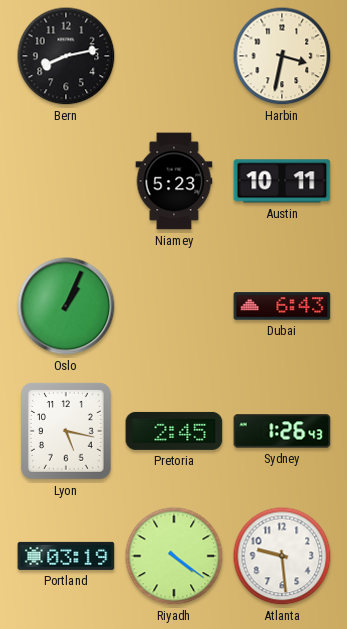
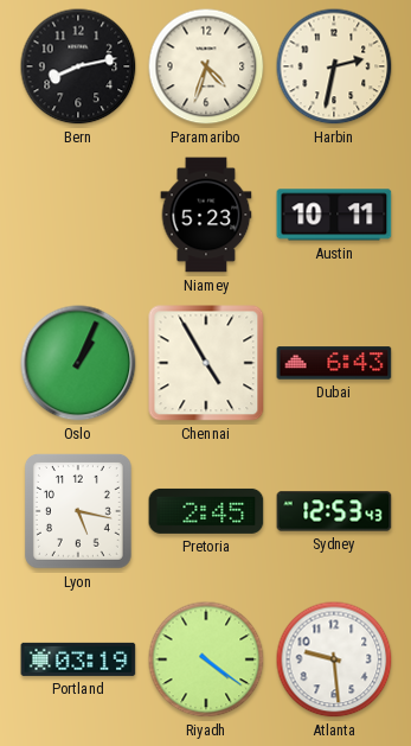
Paramaribo: none -> 4:33 (206, 66)
Harbin: 3:32 -> 2:32 (334, 66)
Chennai: none -> 4:55 (206, 363)
Sydney: 1:26 -> 12:53 (334, 511)
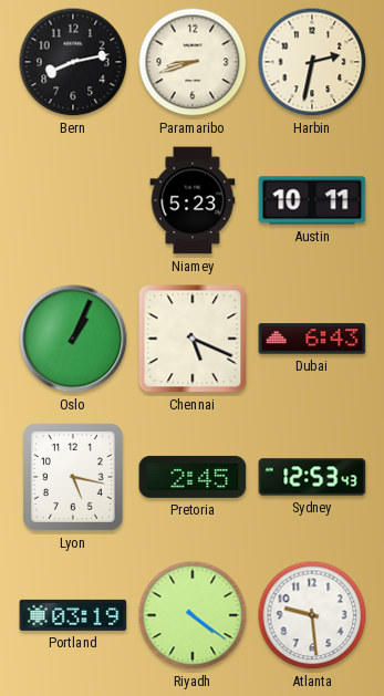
Paramaribo: 4:33 -> 8:42 (193, 62)
Chennai: 4:55 -> 5:19 (193, 339)
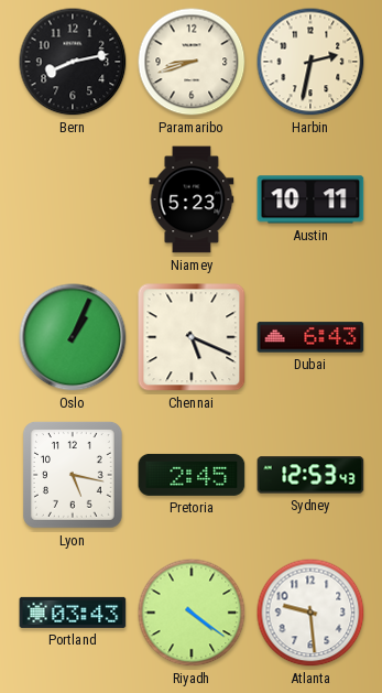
Portland: 03:19 -> 03:43 (73, 613)
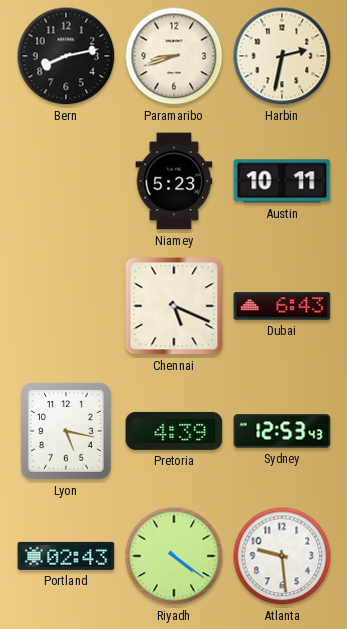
Oslo: 1:04 -> none (73, 337)
Pretoria: 2:45 -> 4:39 (174, 431)
Portland: 03:43 -> 02:43 (66, 556)
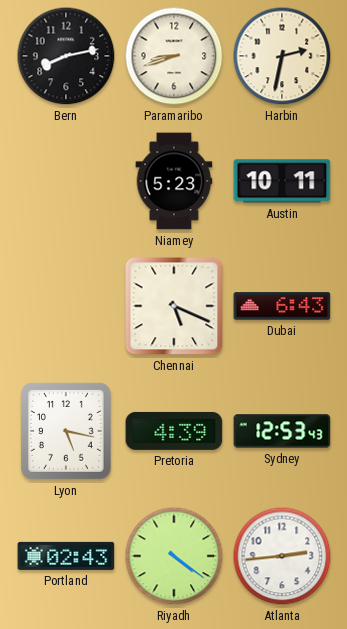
Atlanta: 9:29 -> 2:44 (282, 556)
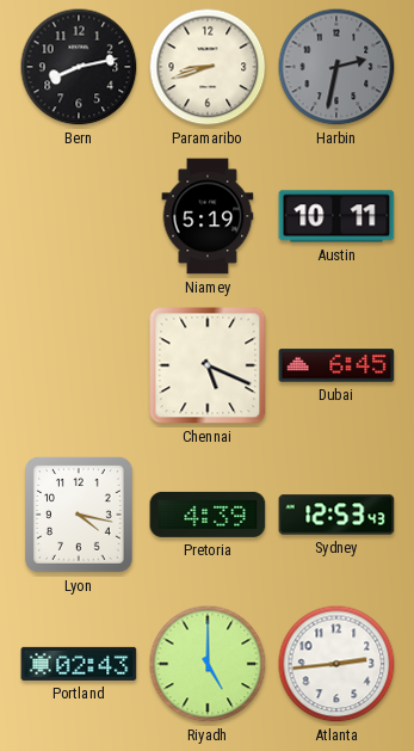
Harbin dial: cream -> grey (336, 67)
Niamey: 5:23 -> 5:19 (208, 216)
Dubai: 6:43 -> 6:45 (336, 365)
Lyon: 5:17 -> 4:17 (79, 516)
Riyadh: 4:21 -> 5:00 (208, 664)
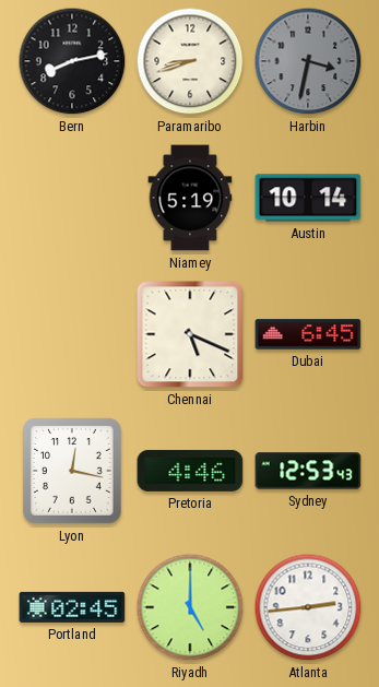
Harbin: 2:32 -> 3:32 (308, 61)
Austin: 10:11 -> 10:14 (308, 198)
Lyon: 4:17 -> 12:17 (72, 472)
Pretoria: 4:39 -> 4:46 (190, 471)
Portland: 02:43 -> 02:45 (72, 607)
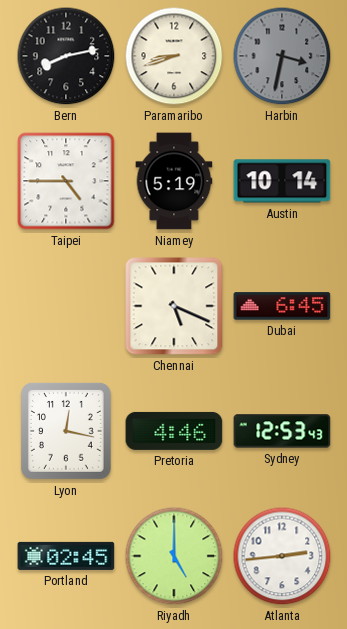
Taipei: none -> 4:45 (66, 181)
